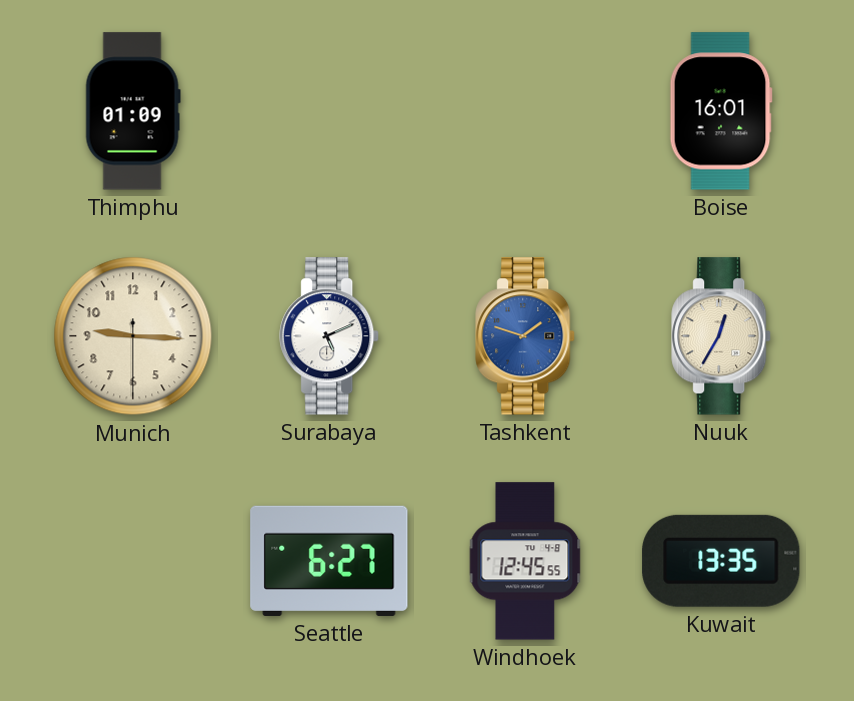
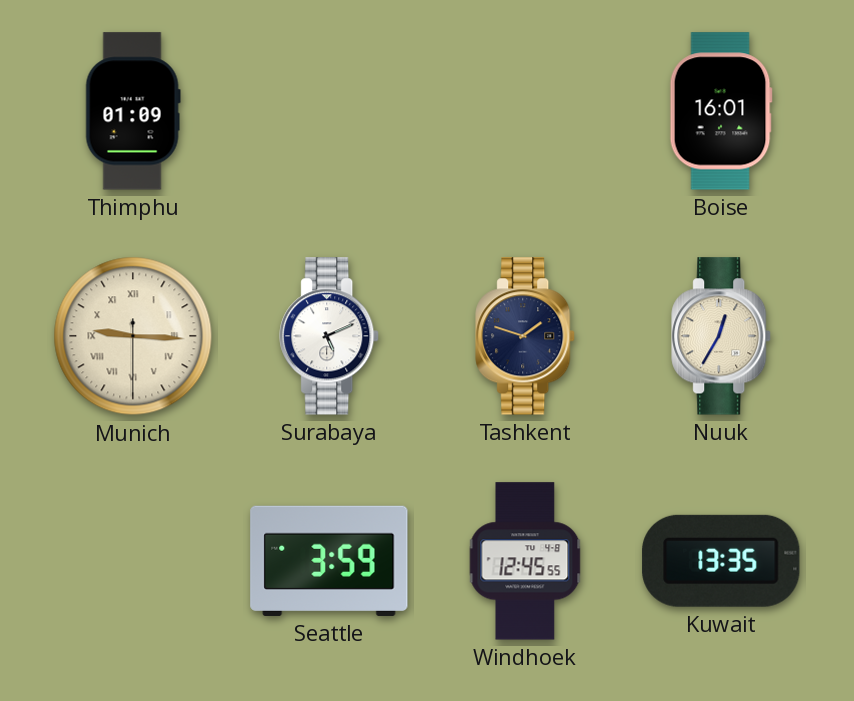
Munich numerals: Arabic -> Roman (133, 336)
Tashkent dial: blue -> navy (526, 336)
Seattle: 6:27 -> 3:59 (329, 561)
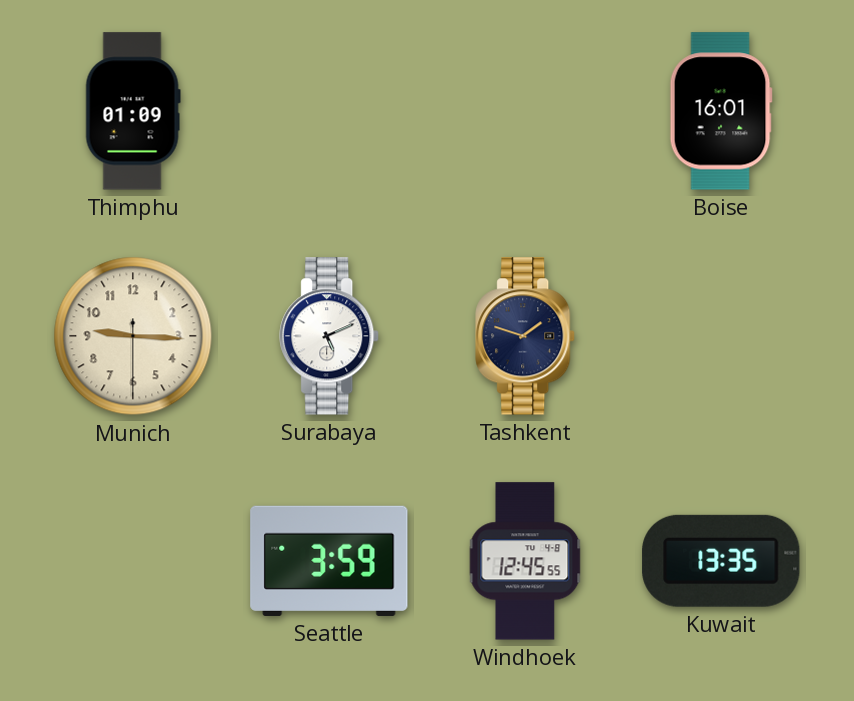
Munich numerals: Roman -> Arabic (133, 336)
Nuuk: 12:35 -> none (722, 336)
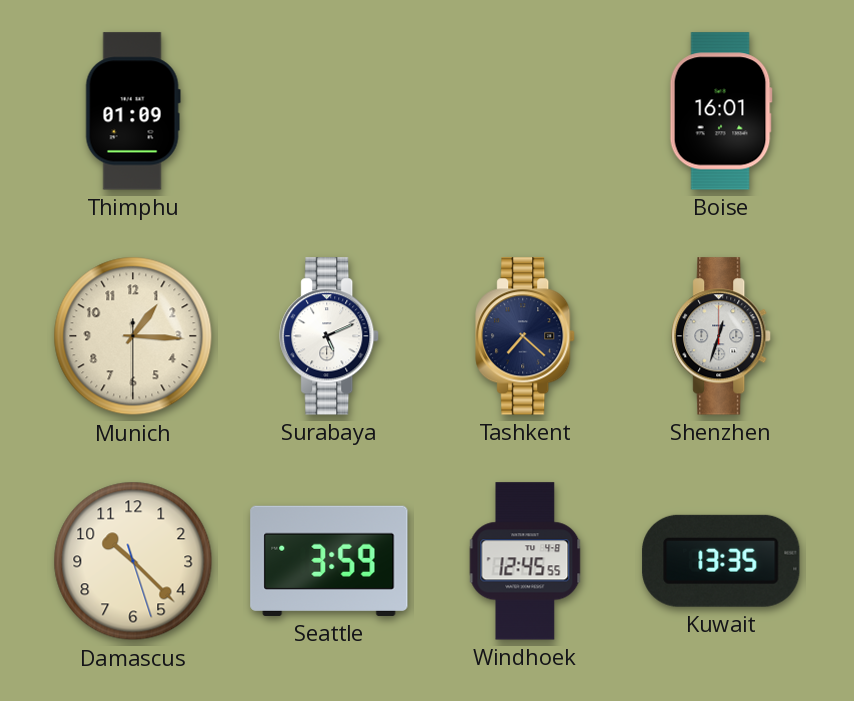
Munich: 9:15 -> 1:15 (133, 336)
Tashkent: 1:48 -> 7:22 (526, 336)
Shenzhen: none -> 12:33 (722, 336)
Damascus: none -> 10:22 (133, 561)
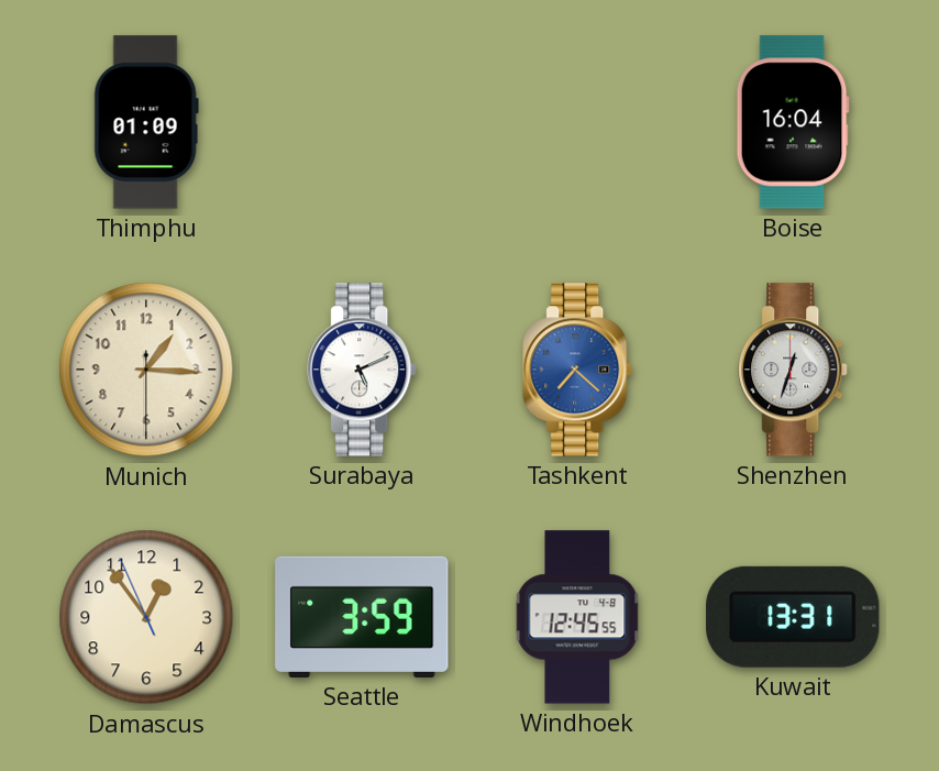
Boise: 16:01 -> 16:04 (793, 122)
Tashkent dial: navy -> blue (578, 370)
Damascus: 10:22 -> 12:53 (146, 617)
Kuwait: 13:35 -> 13:31 (793, 617)
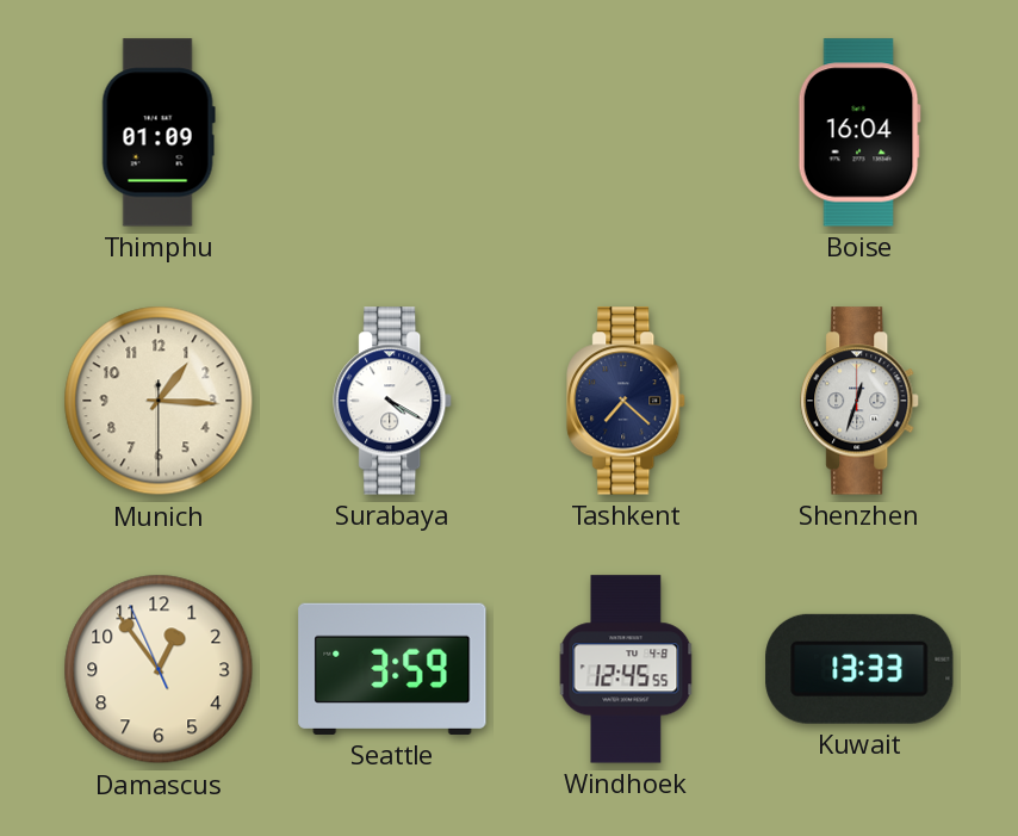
Surabaya: 5:11 -> 4:20 (393, 401)
Tashkent dial: blue -> navy (627, 401)
Kuwait: 13:31 -> 13:33 (859, 669)
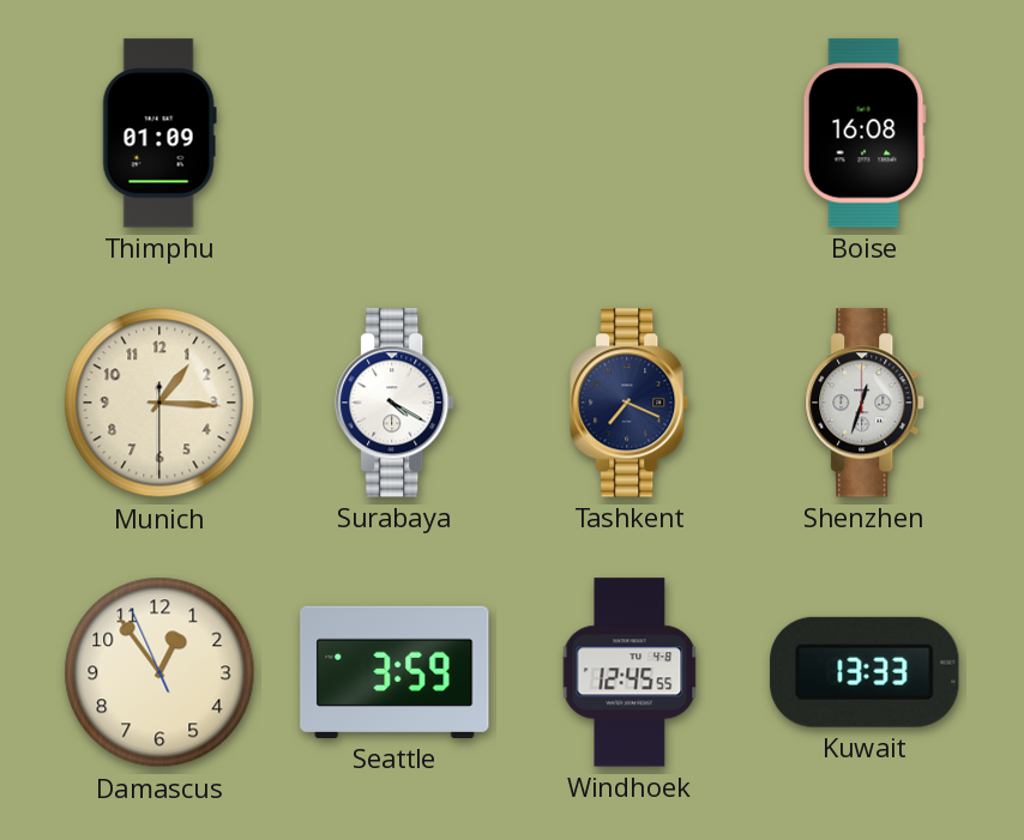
Boise: 16:04 -> 16:08 (865, 133)
Tashkent: 7:22 -> 7:19 (631, 403)
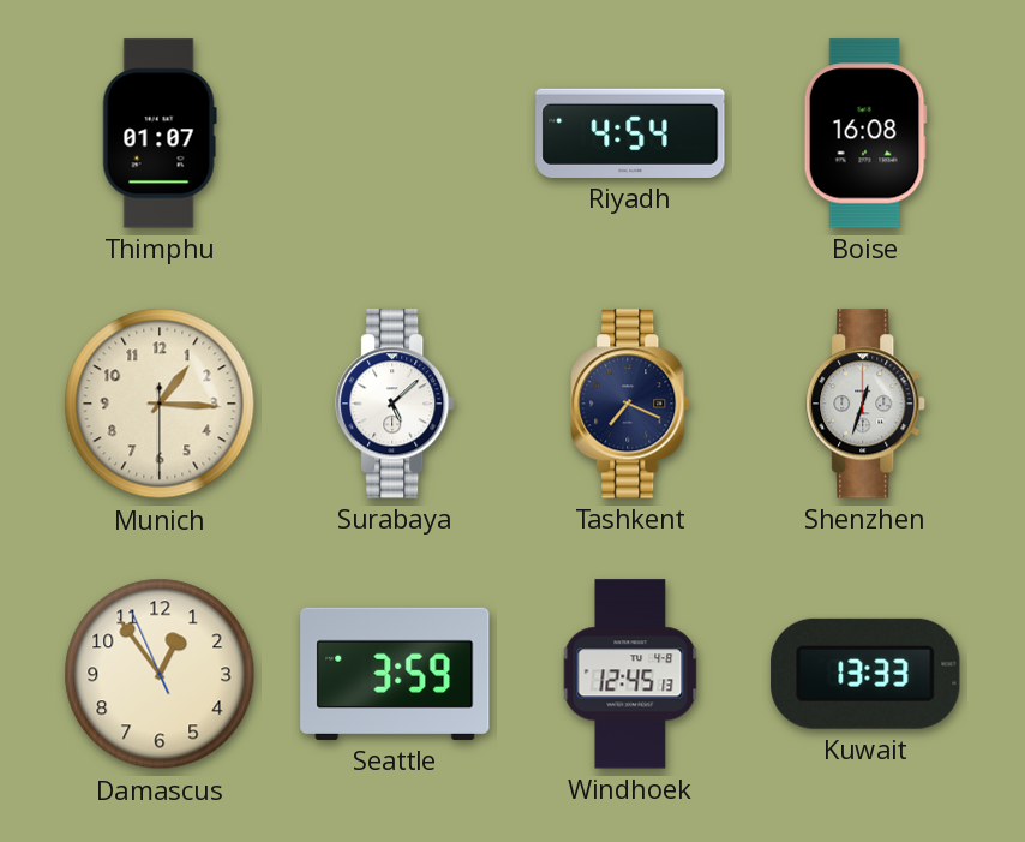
Thimphu: 01:09 -> 01:07 (160, 133)
Riyadh: none -> 4:54 (630, 133)
Surabaya: 4:20 -> 5:08 (396, 404)
Windhoek: 12:45:55 -> 12:45:13 (630, 674)
